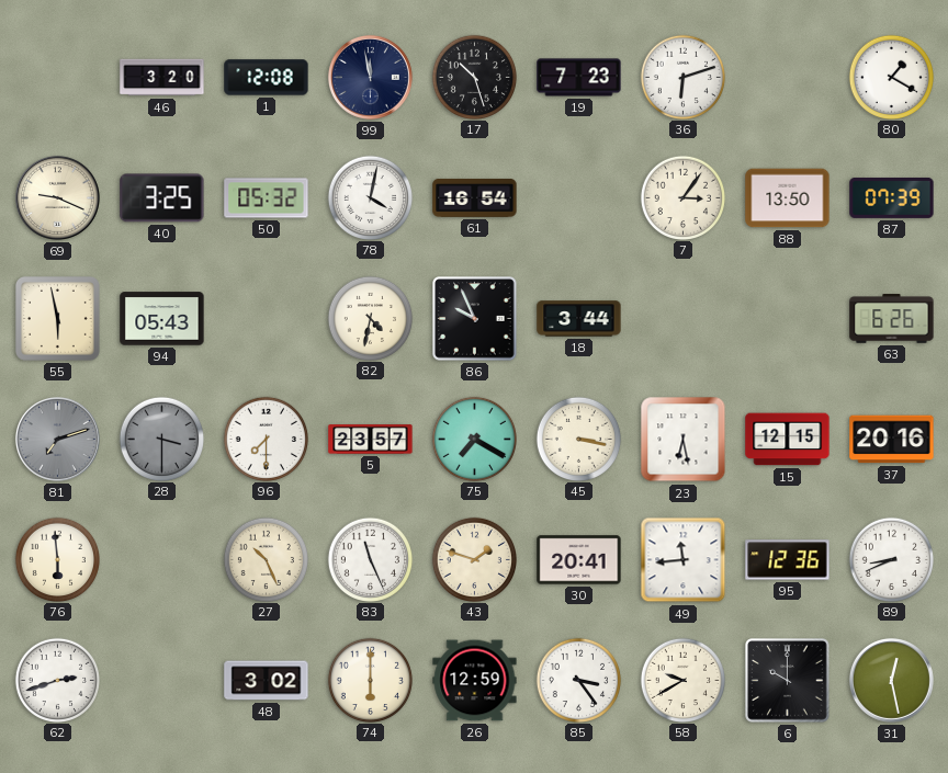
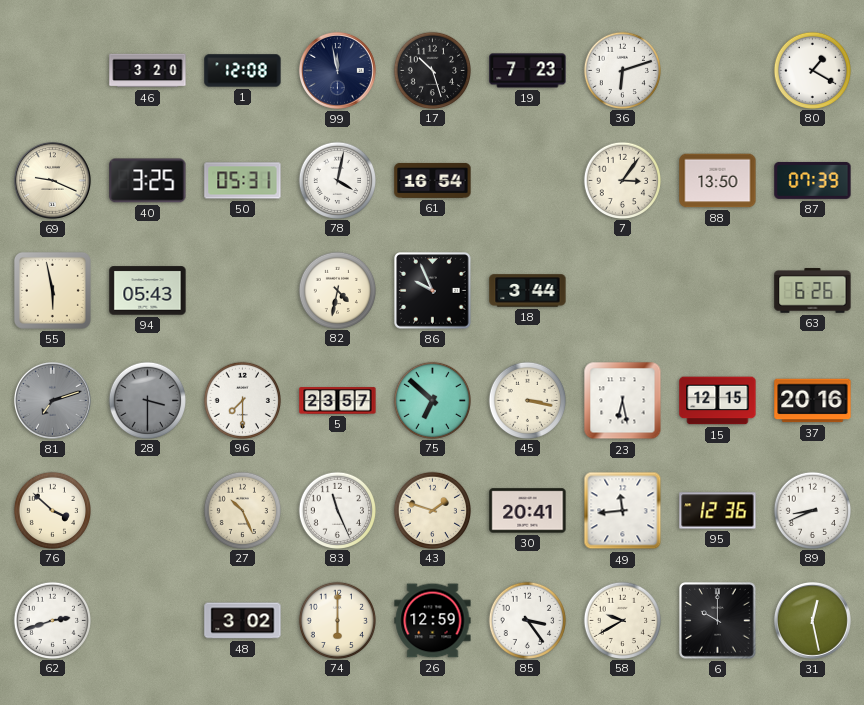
50: 05:32 -> 05:31 (243, 181)
75: 7:20 -> 6:52 (432, 400)
76: 5:59 -> 3:52 (52, 510)
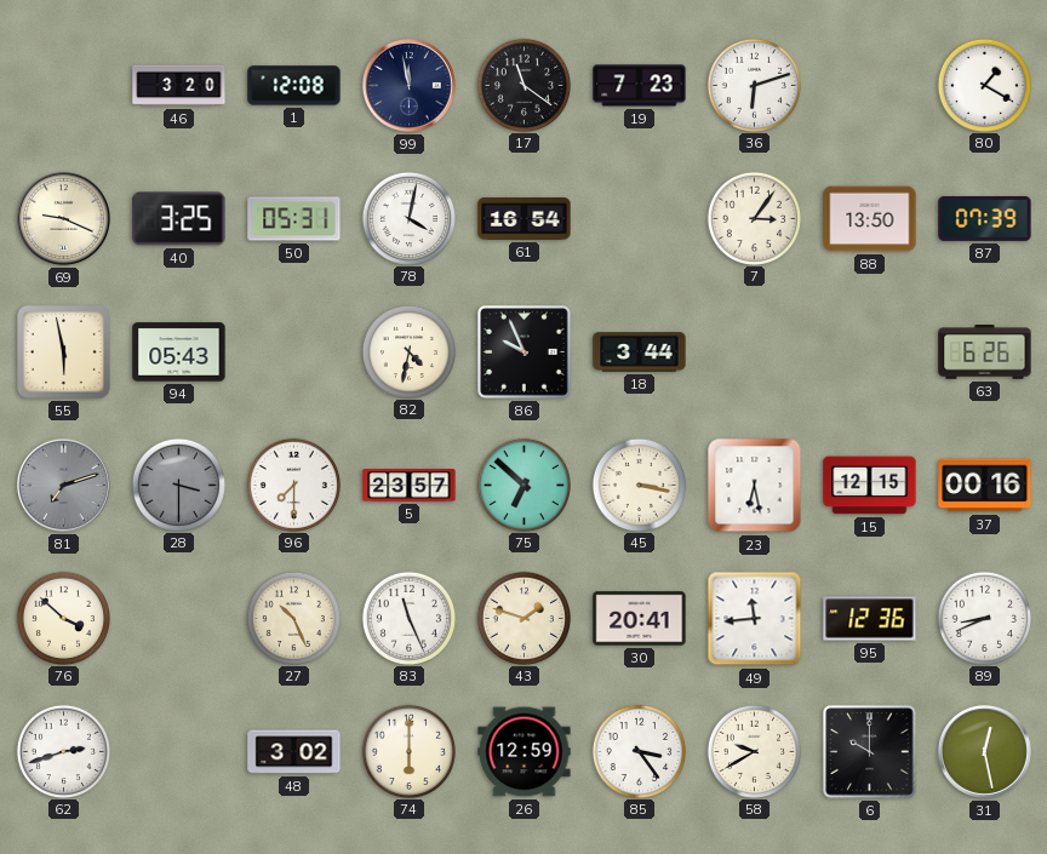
17: 10:27 -> 11:21 (523, 85)
37: 20:16 -> 00:16 (985, 486)
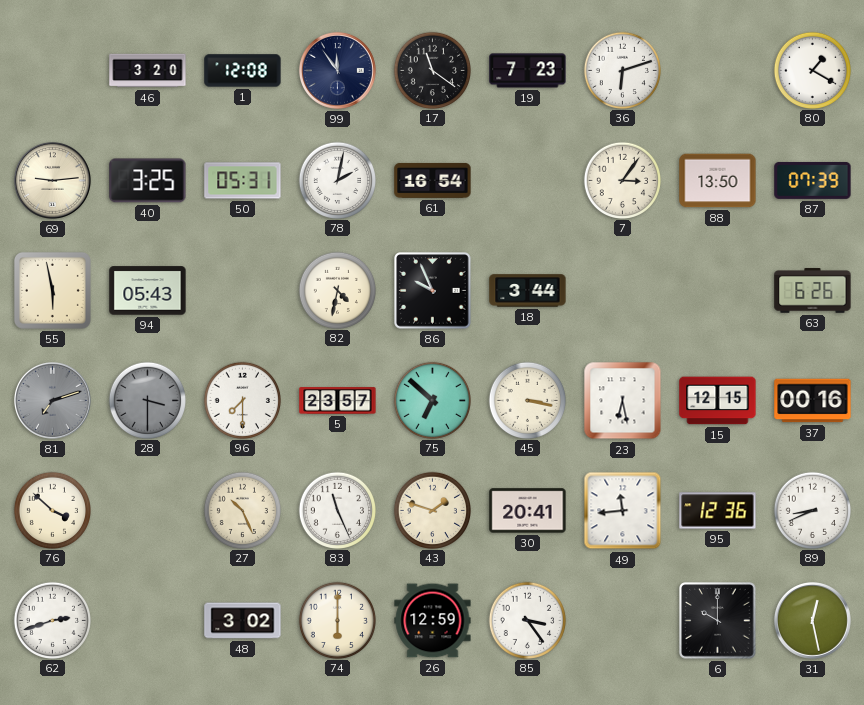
99: 11:58 -> 11:54 (337, 70)
69: 9:19 -> 9:14 (52, 180)
78: 4:02 -> 2:02 (337, 180)
58: 9:40 -> none (754, 751)
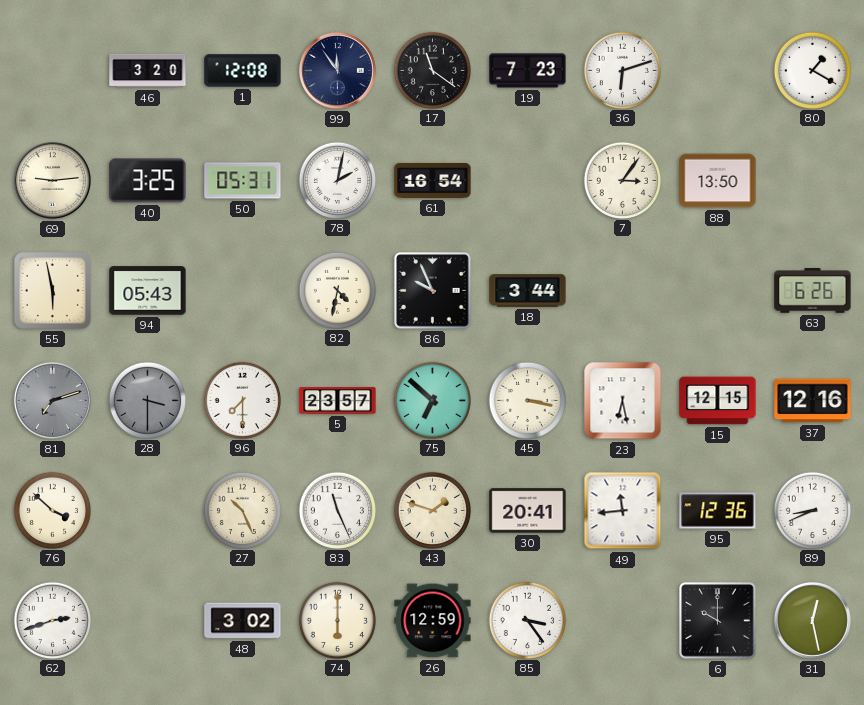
87: 07:39 -> none (813, 180)
37: 00:16 -> 12:16 (813, 401)
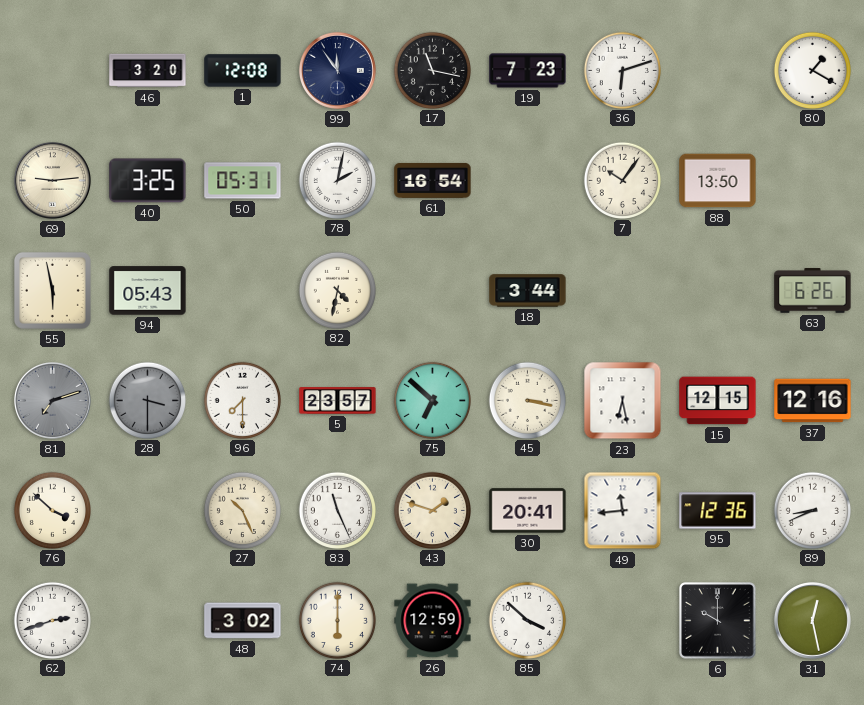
17: 11:21 -> 11:17 (432, 70)
7: 3:06 -> 10:06 (622, 180)
86: 9:56 -> none (433, 291)
85: 3:24 -> 3:52 (527, 620)
